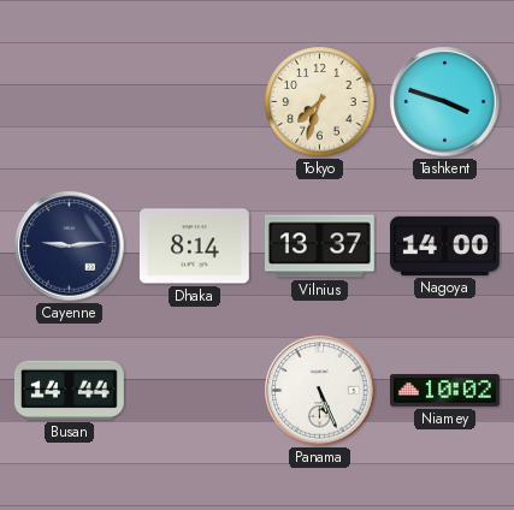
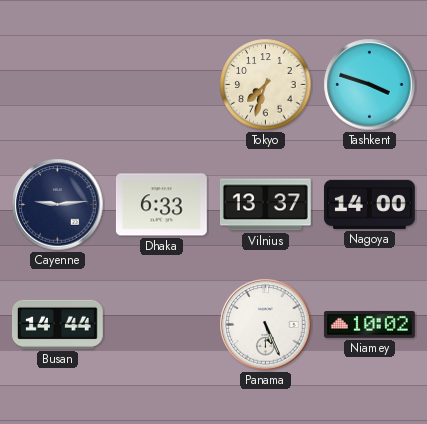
Dhaka: 8:14 -> 6:33 (161, 205)
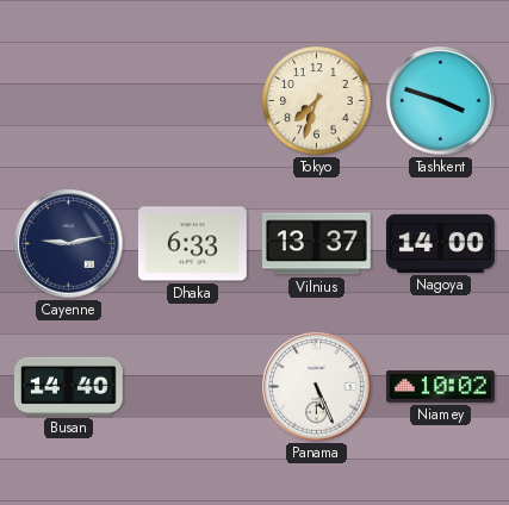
Cayenne: 9:14 -> 9:13 (69, 244)
Busan: 14:44 -> 14:40 (68, 386)
